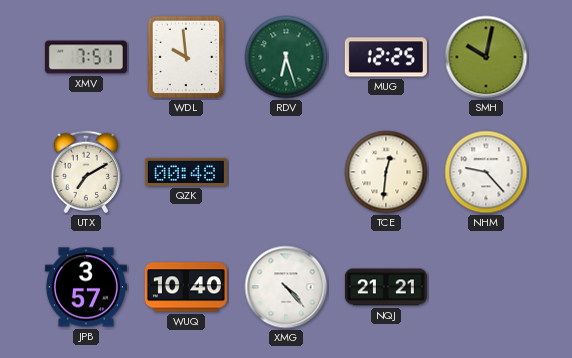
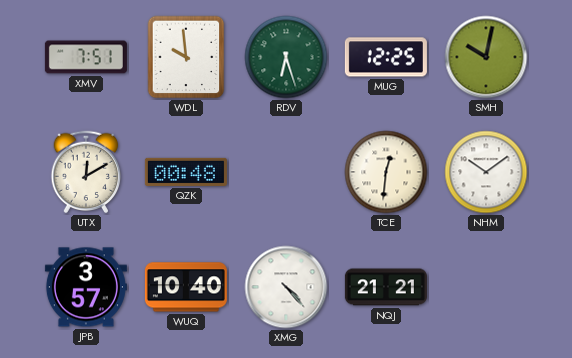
UTX: 7:10 -> 12:10 (86, 172)
NHM: 9:23 -> 10:09 (486, 172)
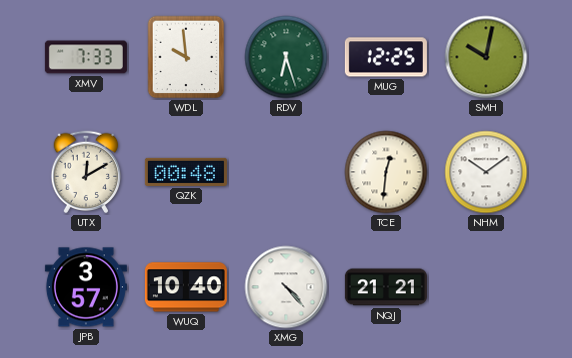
XMV: 7:51 -> 7:33 (86, 57)
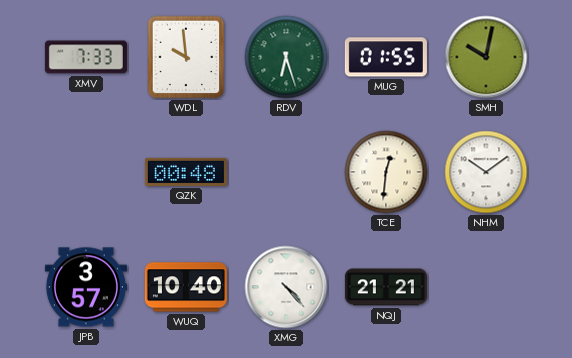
MUG: 12:25 -> 01:55 (386, 57)
UTX: 12:10 -> none (86, 172)
